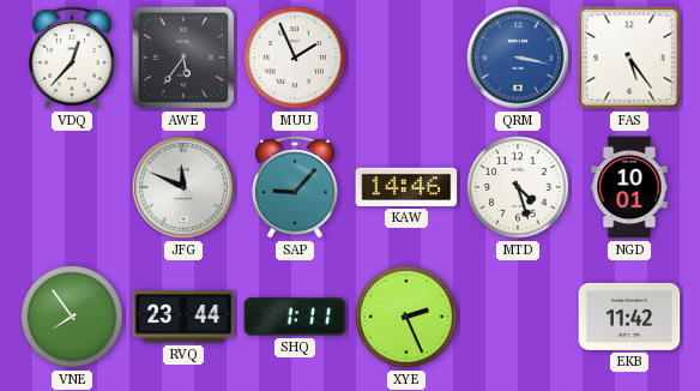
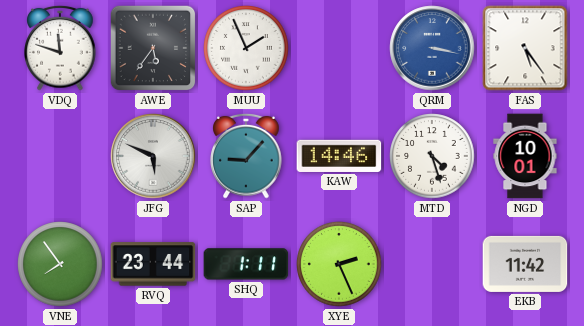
VDQ: 12:37 -> 11:48 (60, 48)
JFG: 11:49 -> 5:49 (153, 156)
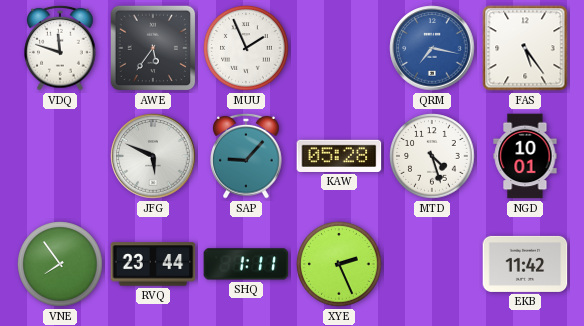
QRM: 3:17 -> 7:17 (432, 48)
KAW: 14:46 -> 05:28 (339, 156)
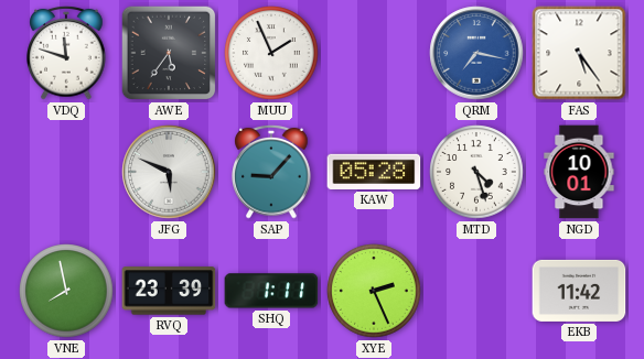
VNE: 7:54 -> 7:58 (66, 291)
RVQ: 23:44 -> 23:39 (169, 291)
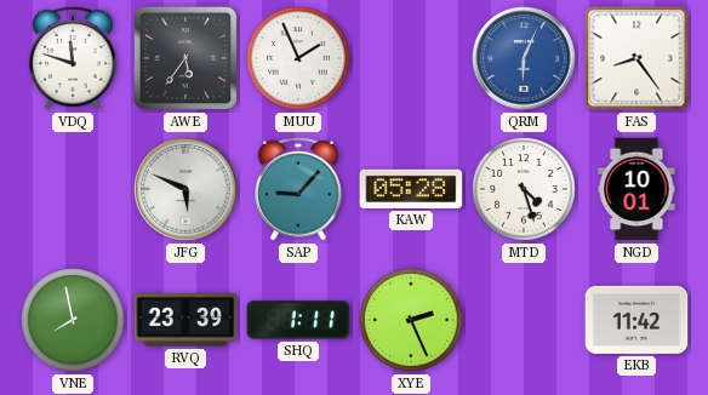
QRM: 7:17 -> 6:04 (524, 58)
FAS: 5:24 -> 8:24 (636, 58)
